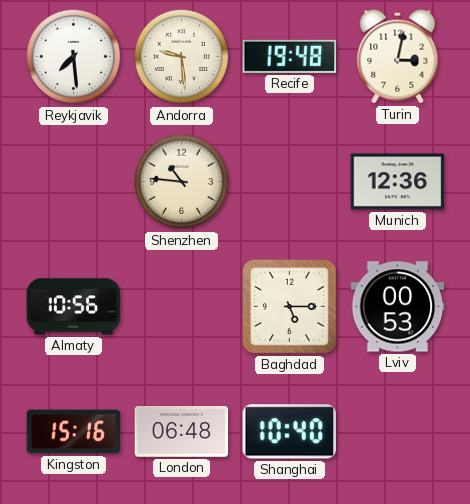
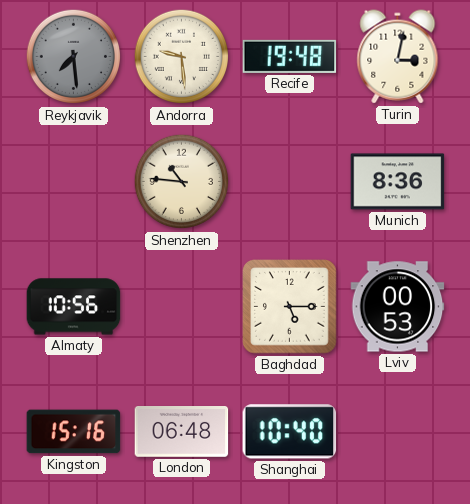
Reykjavik dial: white -> grey (73, 57)
Munich: 12:36 -> 8:36 (398, 182)
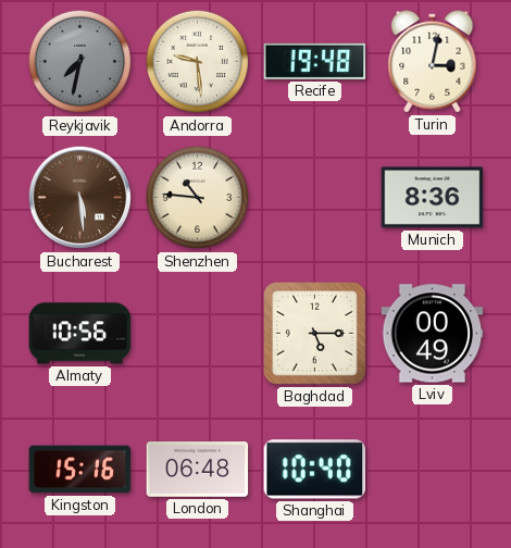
Reykjavik: 7:29 -> 7:32 (79, 62)
Bucharest: none -> 5:29 (80, 198)
Lviv: 00:53 -> 00:49 (433, 334)
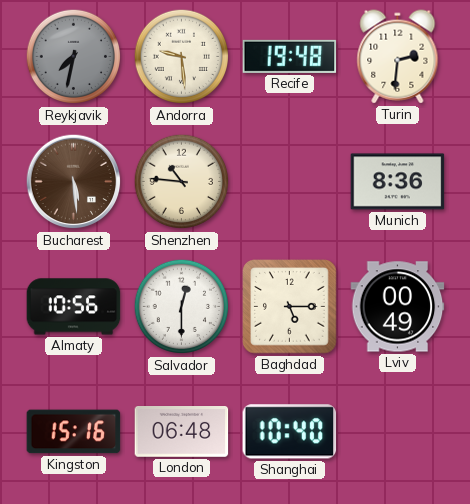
Turin: 3:02 -> 2:31 (398, 57)
Salvador: none -> 12:30 (181, 307)
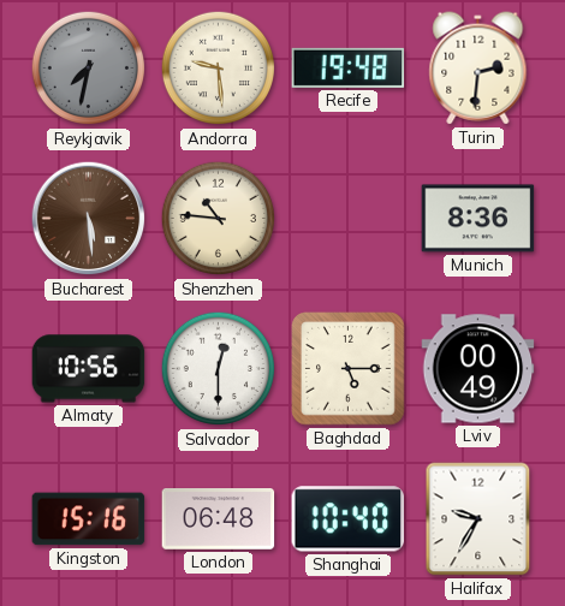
Halifax: none -> 9:35 (478, 519)
